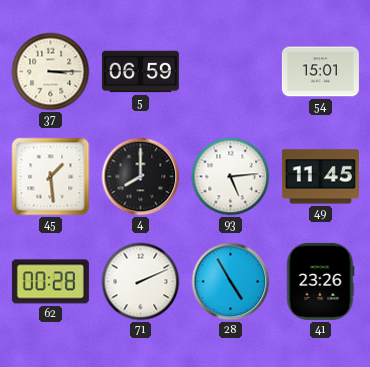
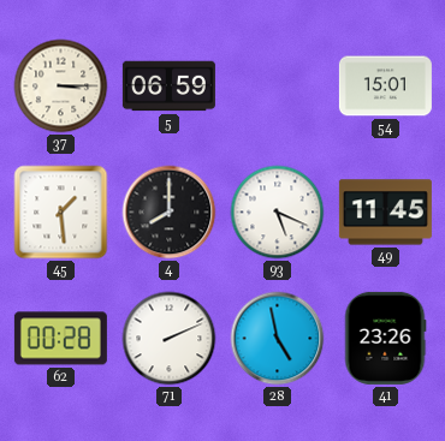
93: 5:14 -> 5:19 (278, 213)
28: 4:55 -> 4:58 (278, 339)
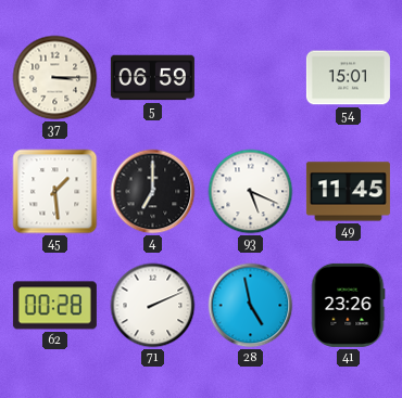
4: 8:00 -> 7:00 (153, 192)
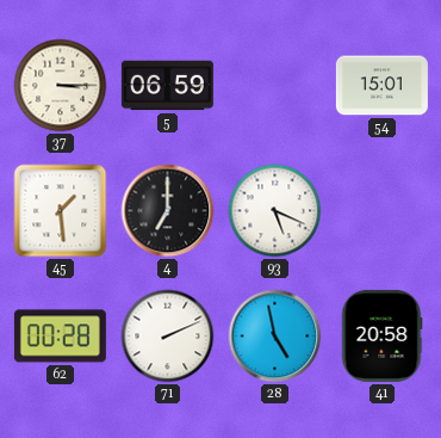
49: 11:45 -> none (348, 192)
41: 23:26 -> 20:58 (381, 335)
